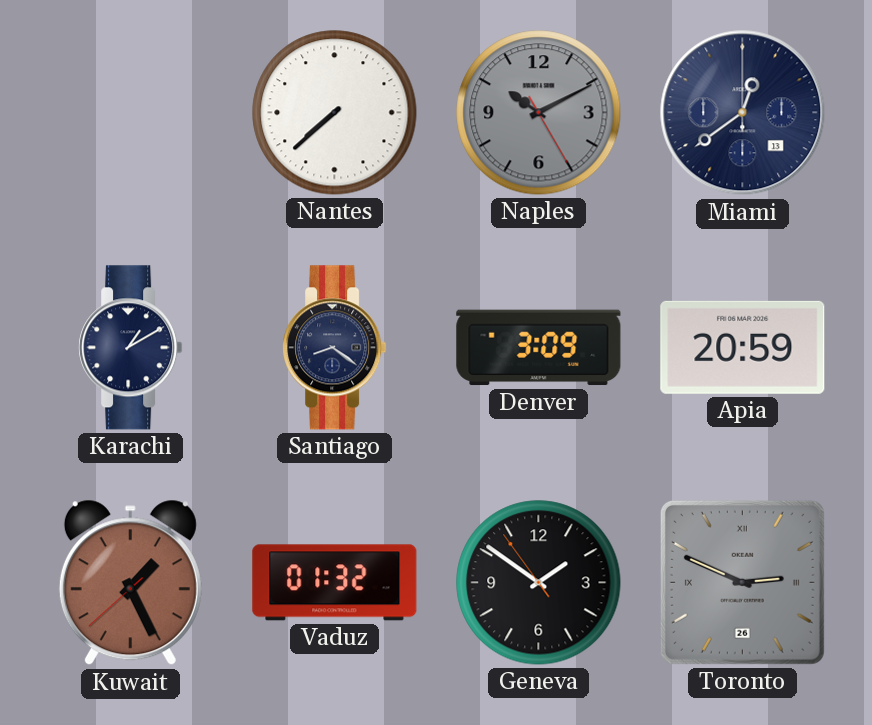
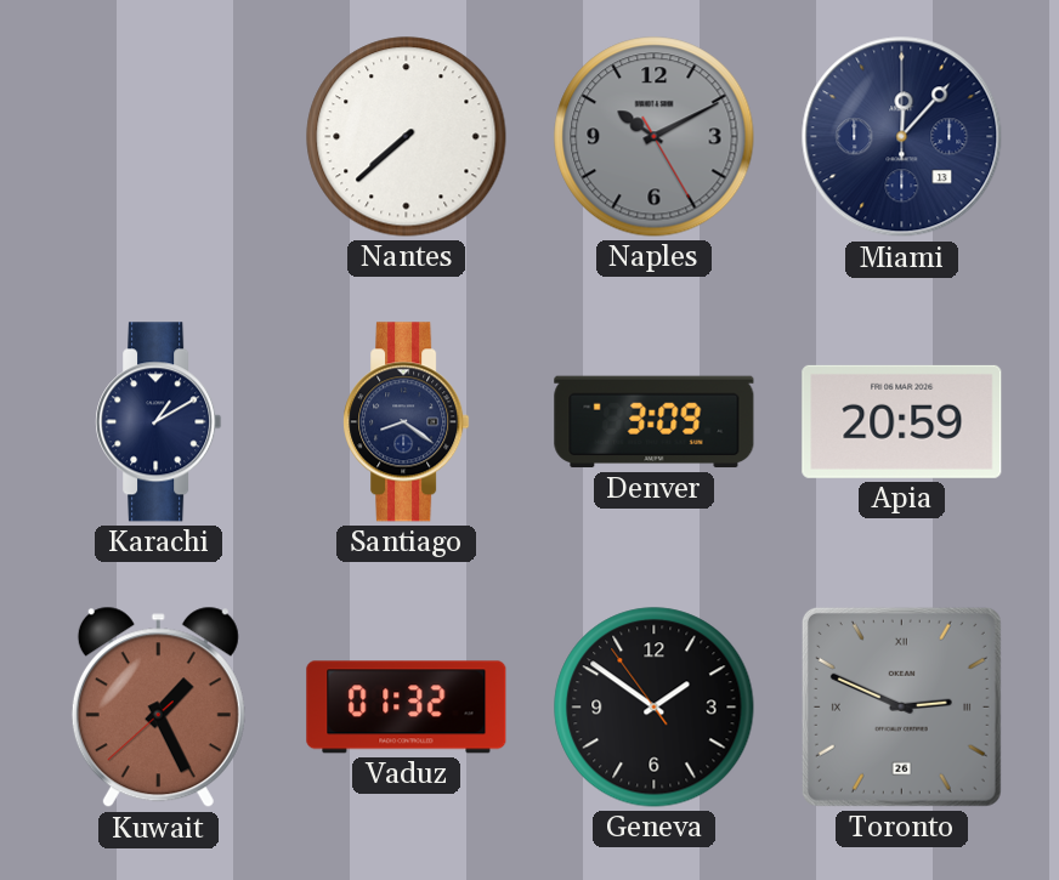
Miami: 12:39 -> 12:07 (902, 137)
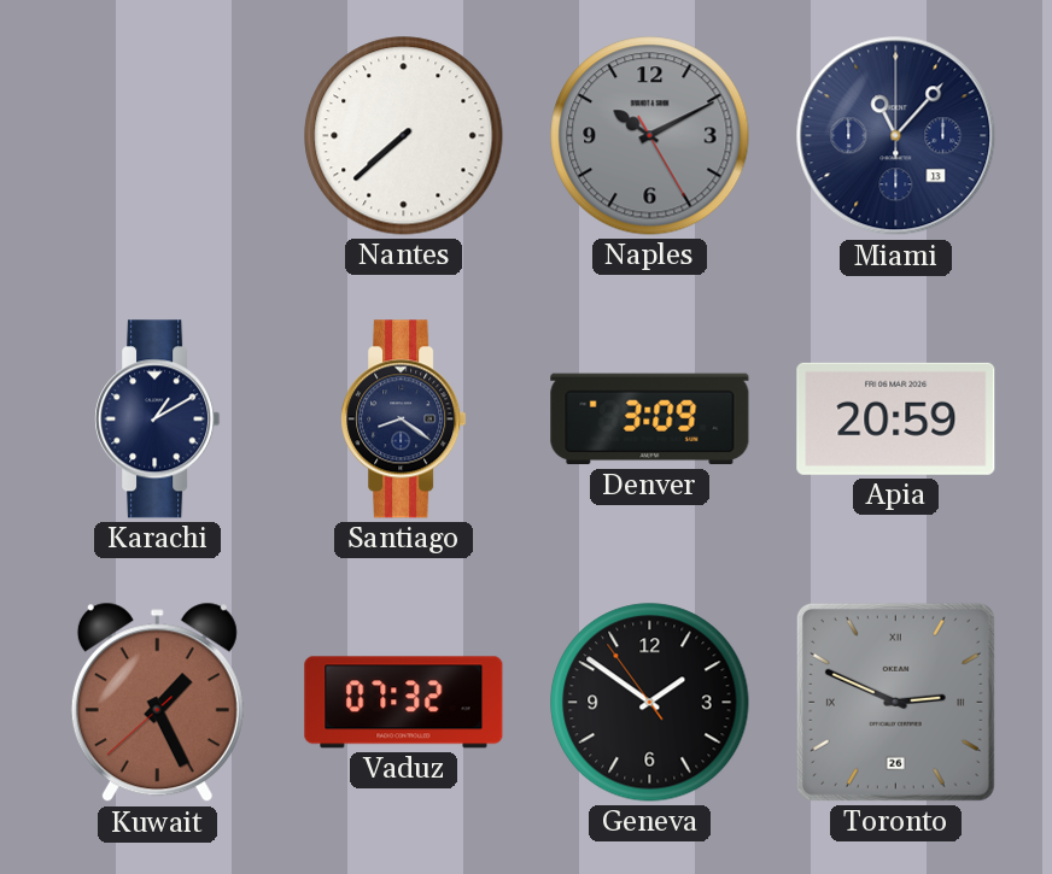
Miami: 12:07 -> 11:07 (896, 136)
Vaduz: 01:32 -> 07:32 (404, 703)
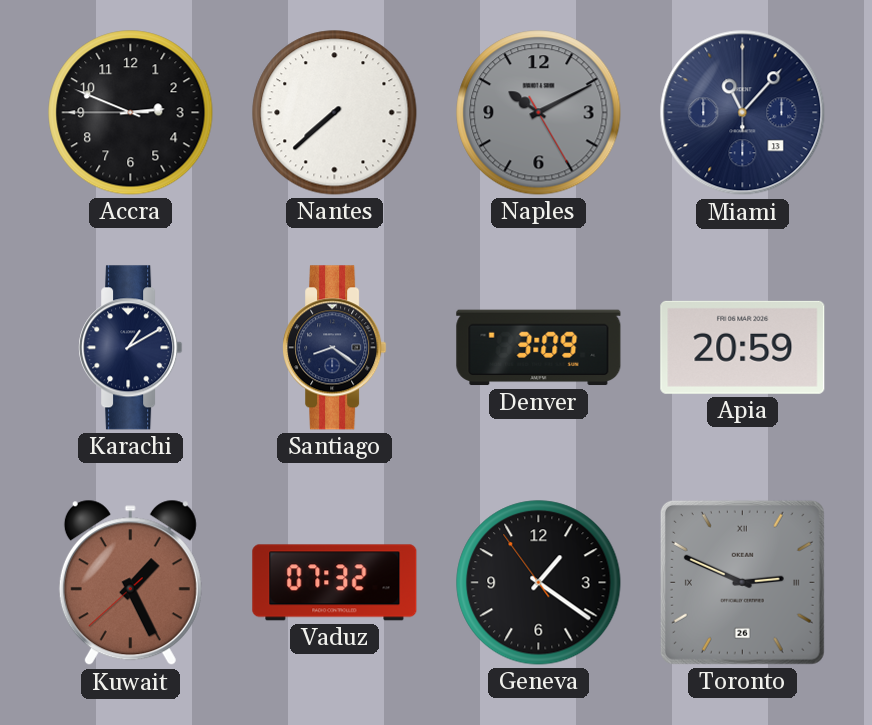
Accra: none -> 2:48 (131, 113)
Geneva: 1:50 -> 1:20 (539, 583)
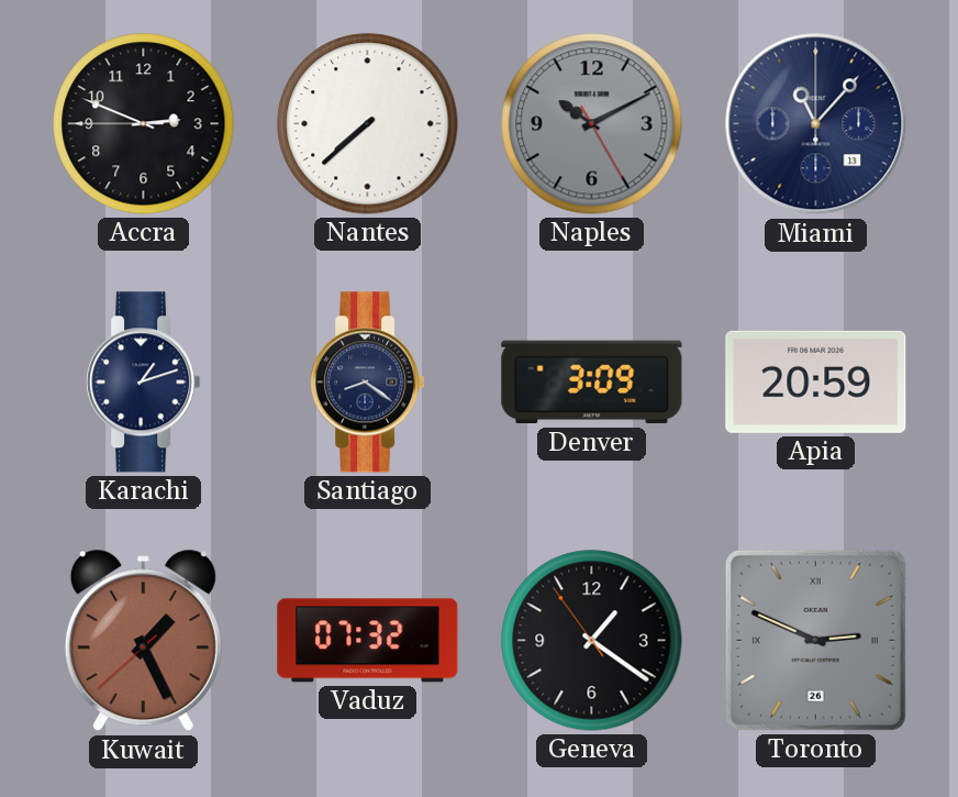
Karachi: 1:10 -> 1:12 (144, 383)
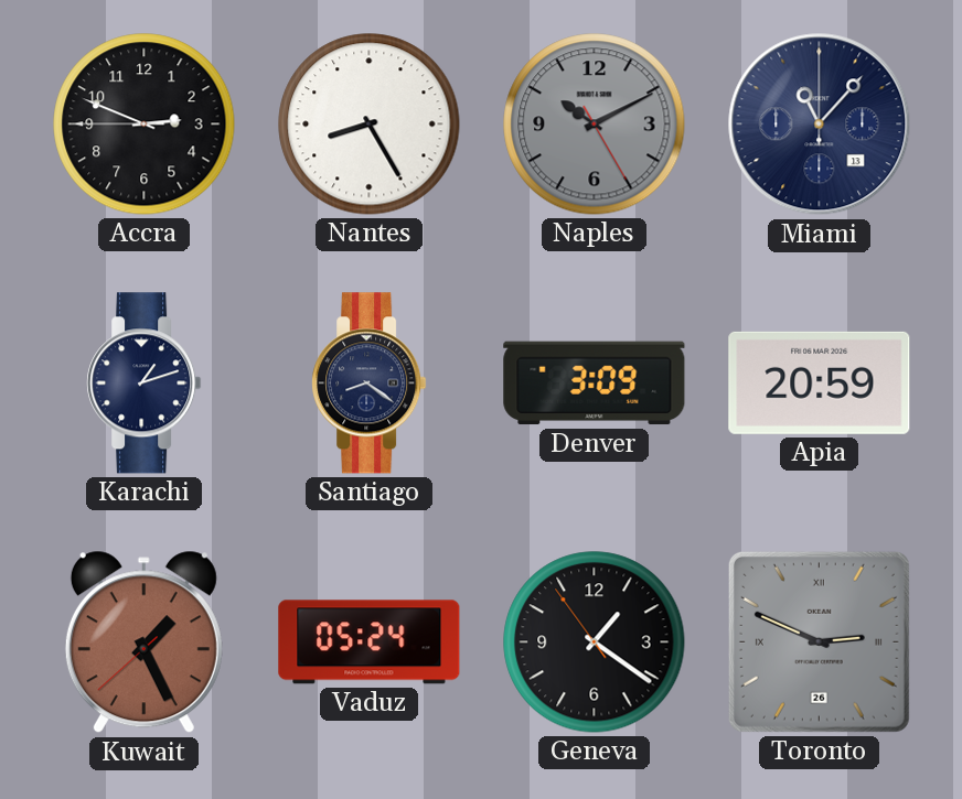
Nantes: 7:38 -> 8:25 (370, 125)
Vaduz: 07:32 -> 05:24 (370, 643)
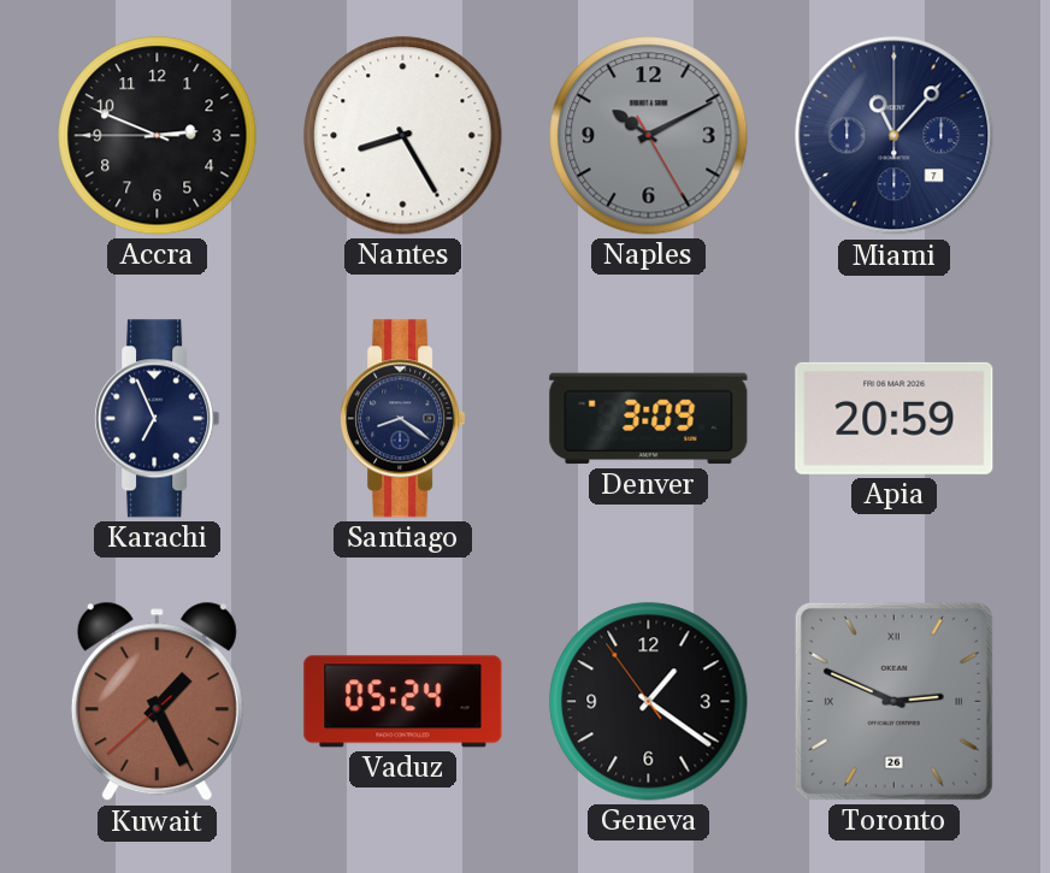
Miami date: 13 -> 7 (895, 136)
Karachi: 1:12 -> 6:56 (158, 419)
